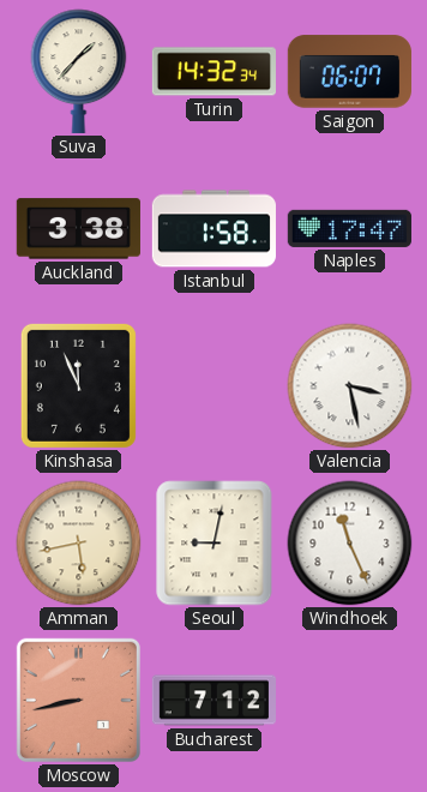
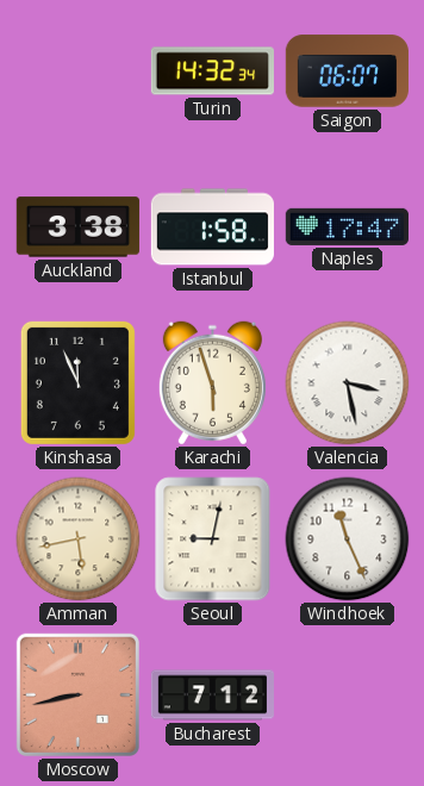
Suva: 1:37 -> none (79, 71)
Karachi: none -> 5:57 (212, 383)
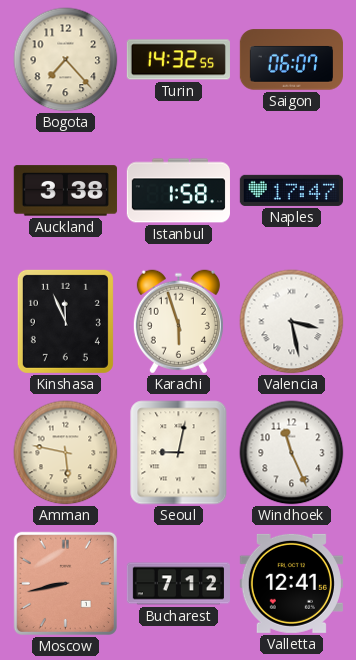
Bogota: none -> 7:23 (66, 60)
Turin: 14:32:34 -> 14:32:55 (178, 60)
Amman: 5:43 -> 5:47 (66, 453)
Valletta: none -> 12:41 (291, 583)
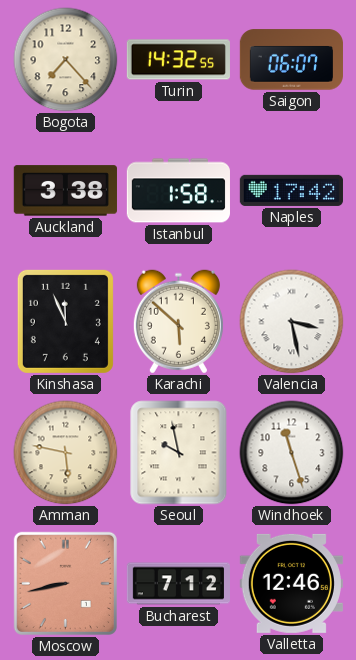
Naples: 17:47 -> 17:42 (291, 190)
Karachi: 5:57 -> 5:52 (178, 322)
Seoul: 9:02 -> 9:58 (179, 453)
Windhoek: 11:26 -> 11:27 (292, 453)
Valletta: 12:41 -> 12:46 (291, 583)
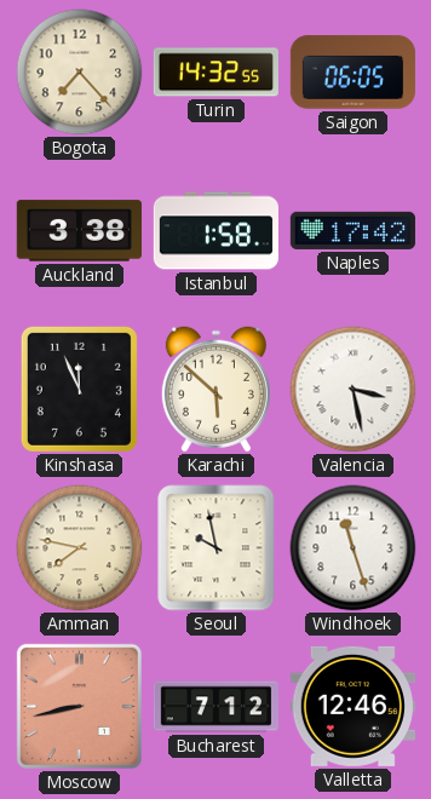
Saigon: 06:07 -> 06:05 (352, 73)
Amman: 5:47 -> 7:47 (80, 548)
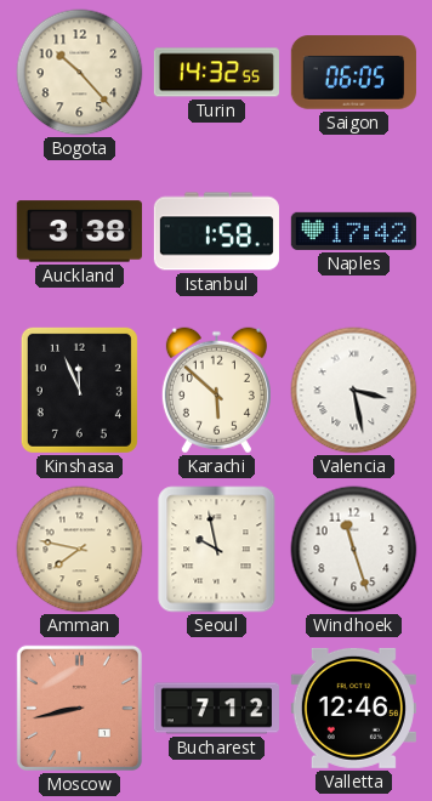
Bogota: 7:23 -> 10:23 (80, 73)
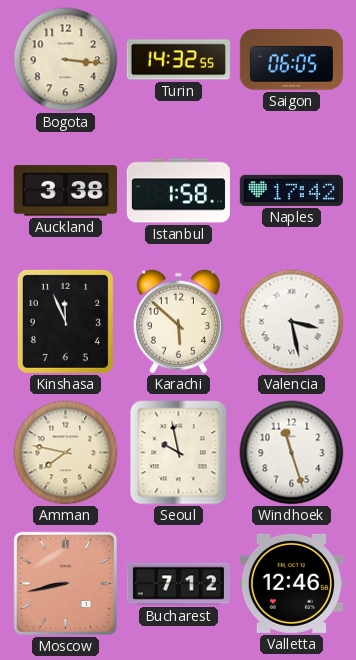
Bogota: 10:23 -> 3:16 (66, 60)
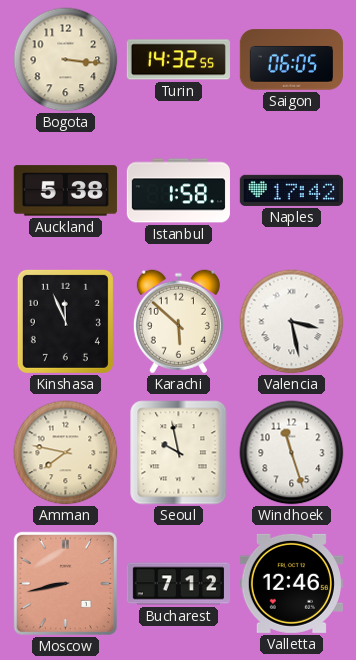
Auckland: 3:38 -> 5:38 (65, 191)
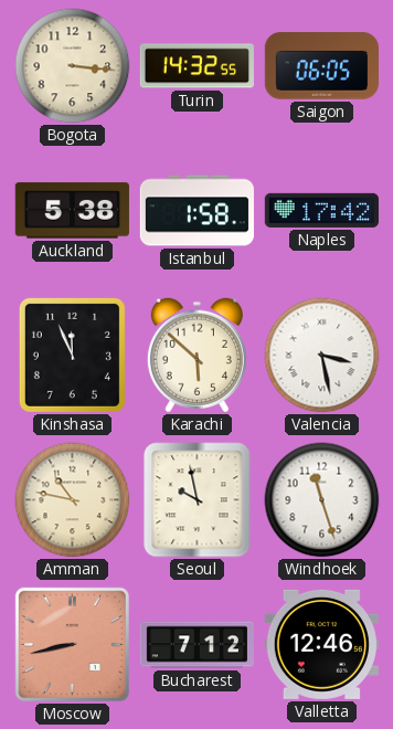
Amman: 7:47 -> 10:47 (73, 500)
